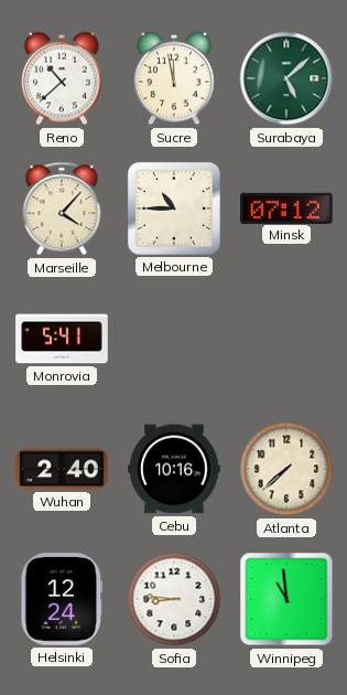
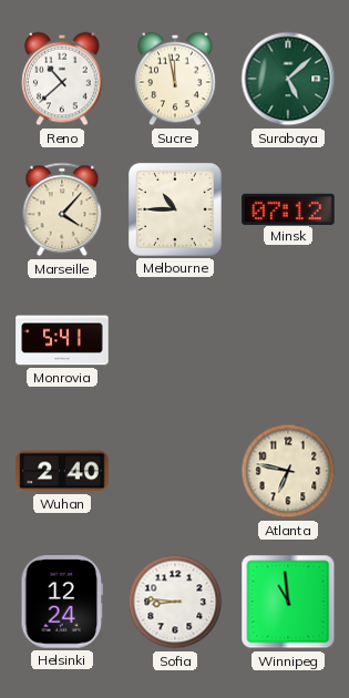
Cebu: 10:16 -> none (174, 469)
Atlanta: 7:38 -> 6:47 (288, 471)
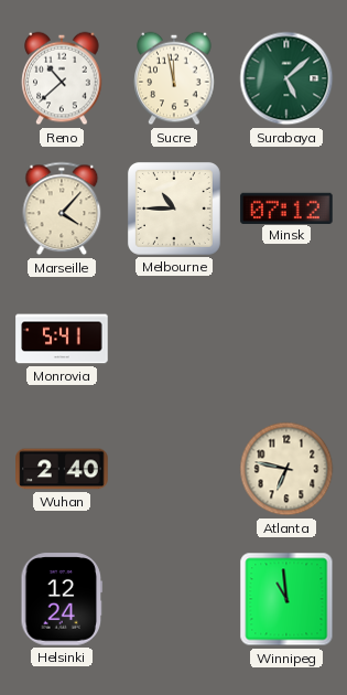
Sofia: 8:46 -> none (175, 602)
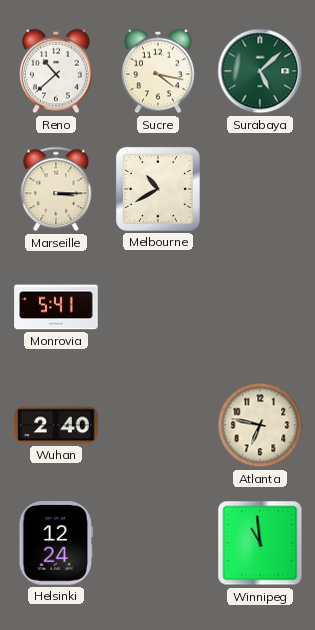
Sucre: 11:58 -> 4:17 (158, 71)
Marseille: 4:07 -> 3:15 (56, 189)
Melbourne: 10:45 -> 10:40 (158, 189)
Minsk: 07:12 -> none (286, 207)
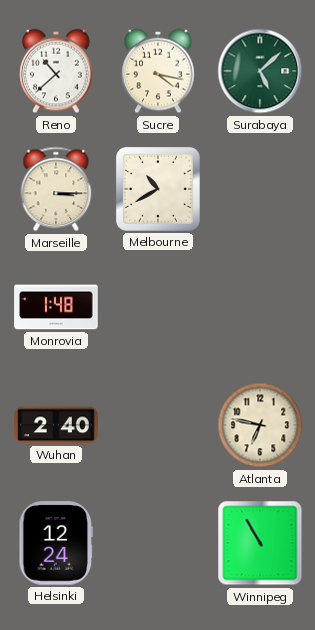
Monrovia: 5:41 -> 1:48 (56, 307)
Winnipeg: 10:59 -> 10:55 (260, 543)
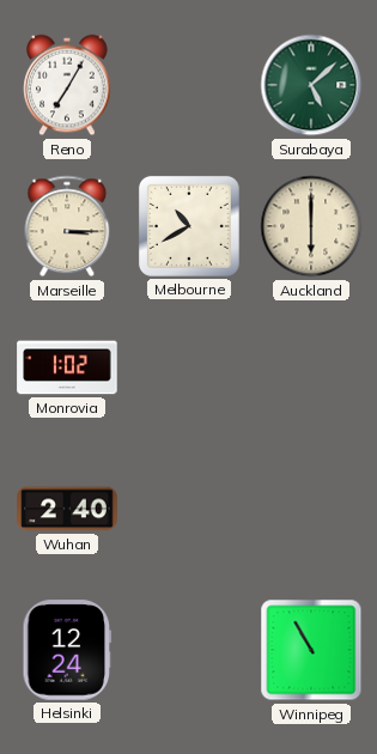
Reno: 10:38 -> 7:05 (67, 85)
Sucre: 4:17 -> none (158, 71)
Auckland: none -> 6:00 (311, 226)
Monrovia: 1:48 -> 1:02 (67, 367)
Atlanta: 6:47 -> none (260, 425)
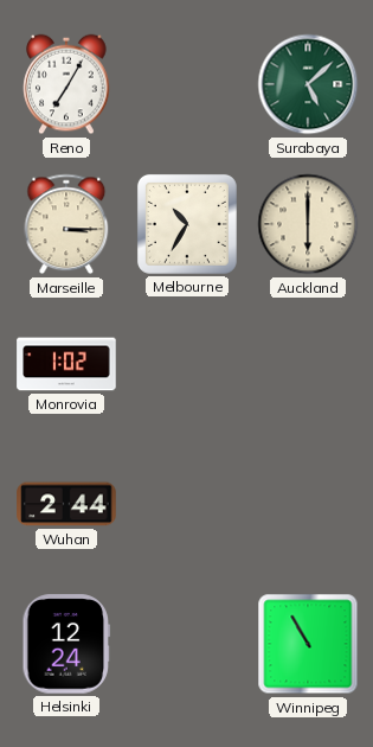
Melbourne: 10:40 -> 10:35 (187, 224)
Wuhan: 2:40 -> 2:44 (66, 504)
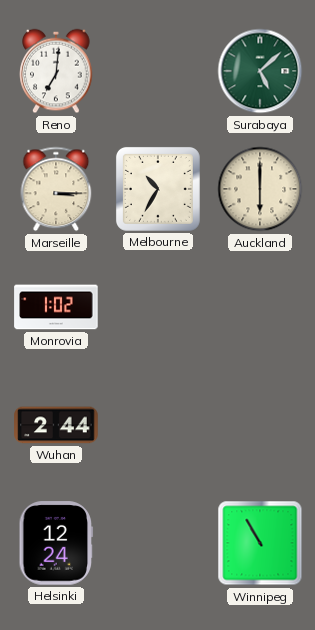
Reno: 7:05 -> 7:01 (56, 71)
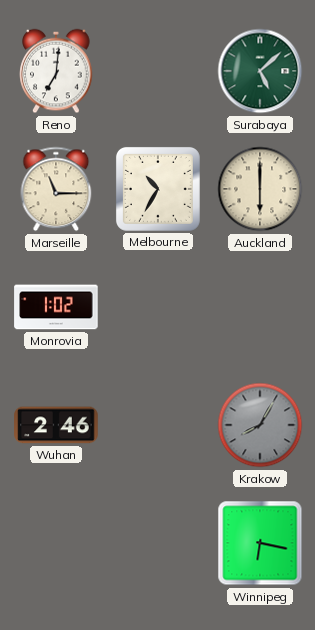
Marseille: 3:15 -> 11:15 (56, 189)
Wuhan: 2:44 -> 2:46 (56, 425)
Krakow: none -> 8:05 (260, 425)
Helsinki: 12:24 -> none (56, 543)
Winnipeg: 10:55 -> 6:17 (260, 543)
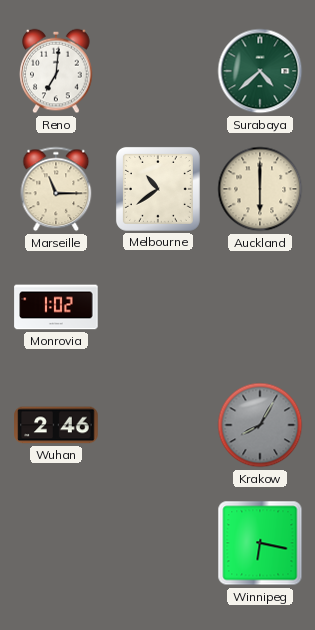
Surabaya: 5:08 -> 4:38 (260, 71)
Melbourne: 10:35 -> 10:39 (158, 189)
